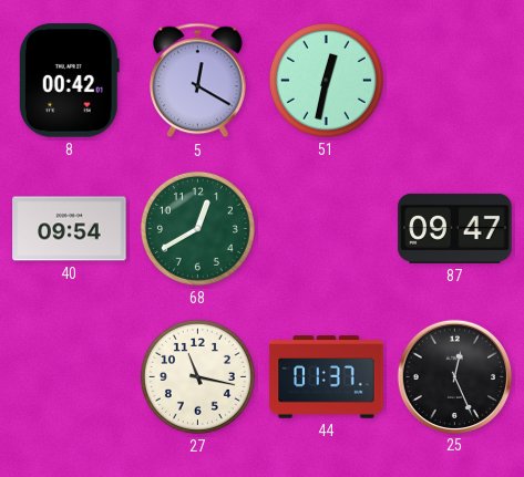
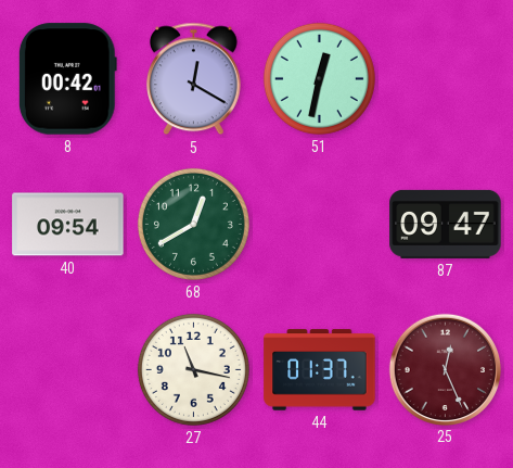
25 dial: black -> burgundy (445, 369)
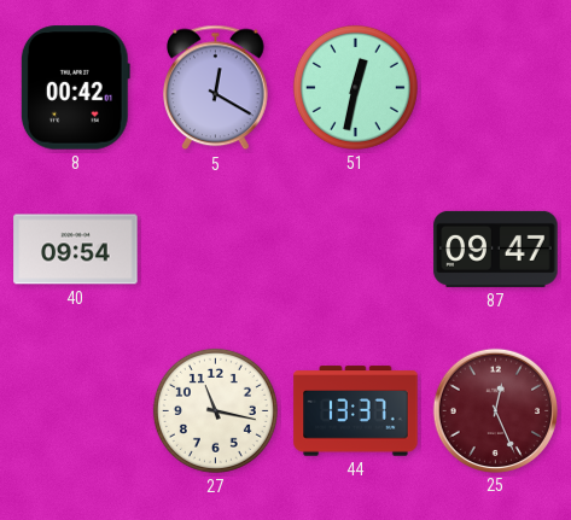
68: 12:40 -> none (193, 224)
44: 01:37 -> 13:37 (356, 411)
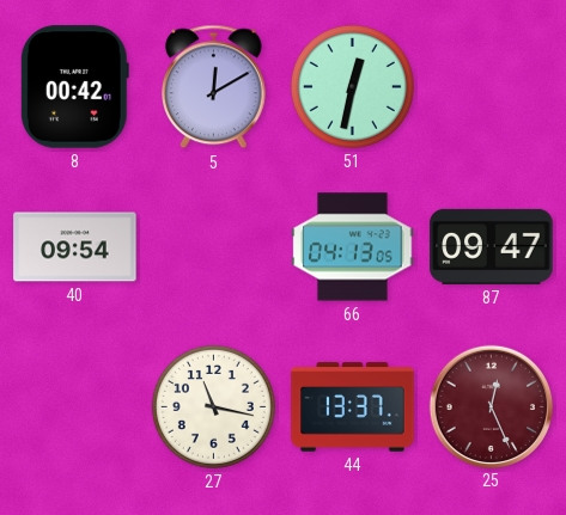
5: 12:20 -> 12:10 (214, 87)
66: none -> 04:13 (353, 247)
